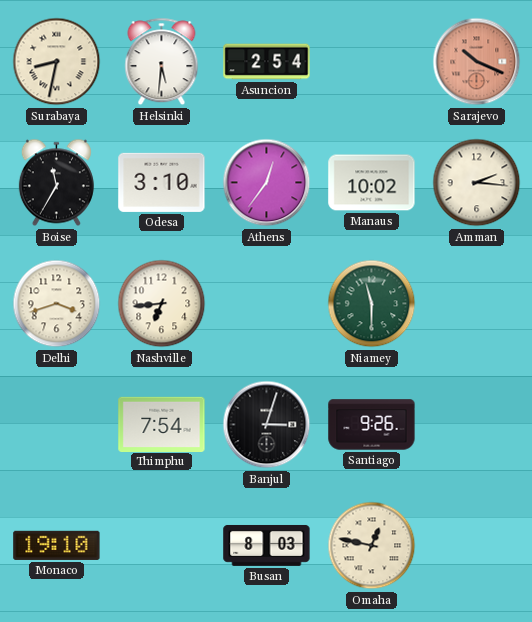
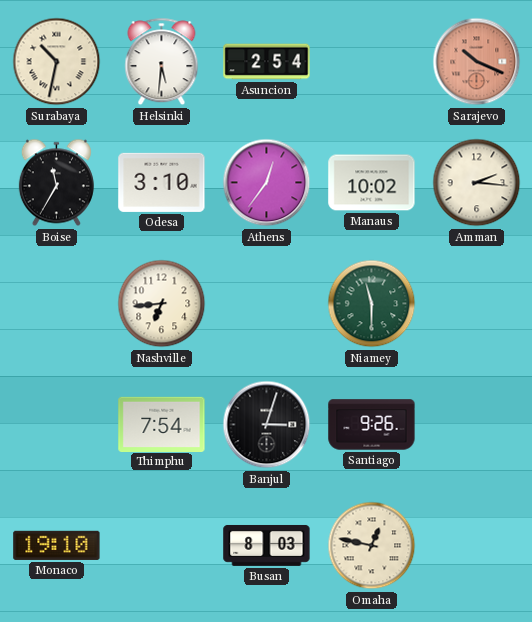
Surabaya: 8:32 -> 10:32 (57, 62)
Delhi: 3:42 -> none (57, 304)
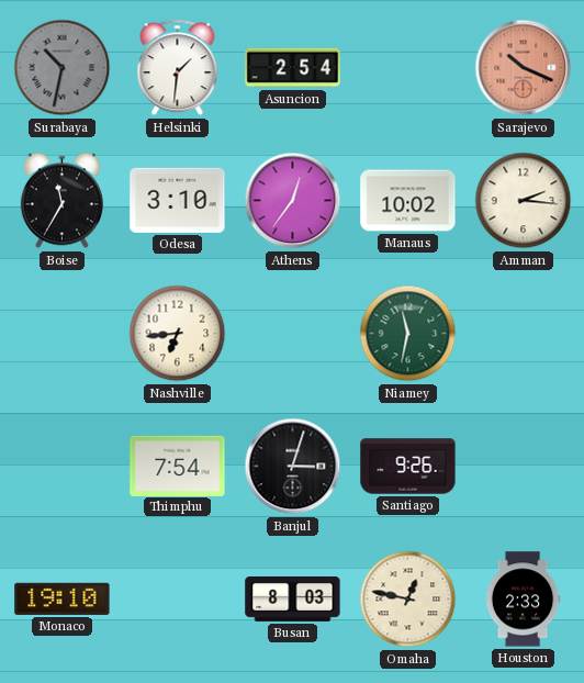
Surabaya dial: cream -> grey (63, 68)
Helsinki: 5:31 -> 1:31 (178, 68)
Niamey: 11:30 -> 11:32 (408, 334)
Houston: none -> 2:33 (523, 600)
